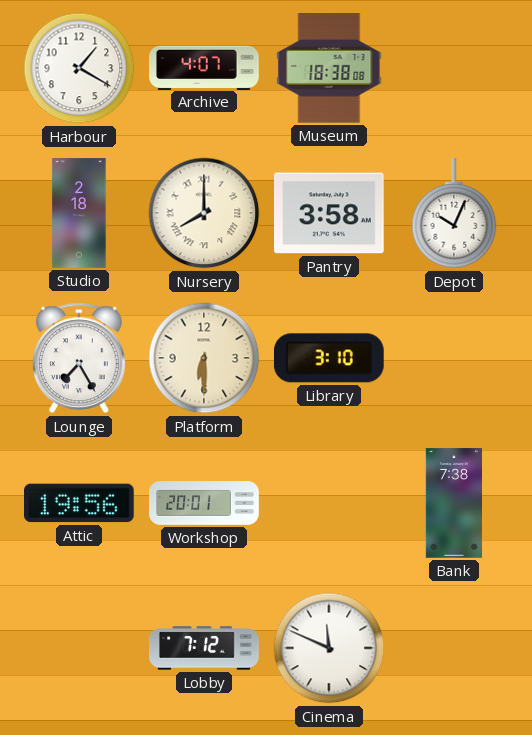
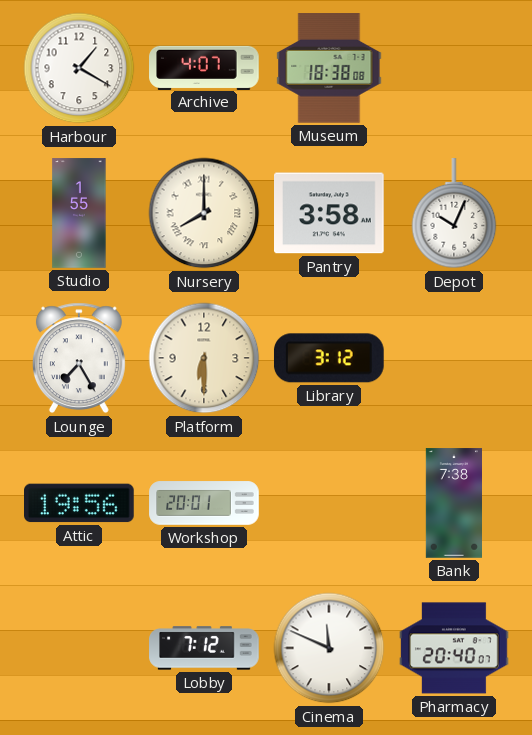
Studio: 2:18 -> 1:55 (79, 213)
Library: 3:10 -> 3:12 (329, 358)
Pharmacy: none -> 20:40 (454, 648)
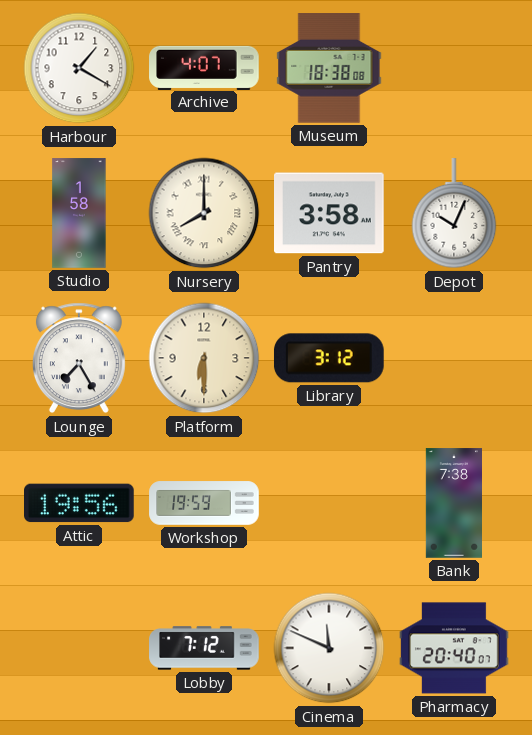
Studio: 1:55 -> 1:58 (79, 213)
Workshop: 20:01 -> 19:59 (204, 503)
